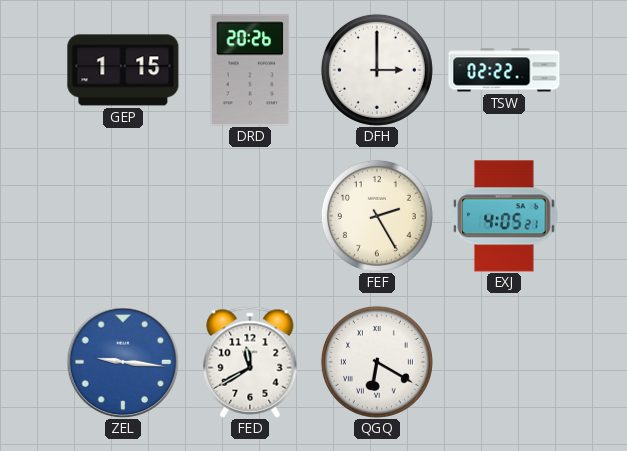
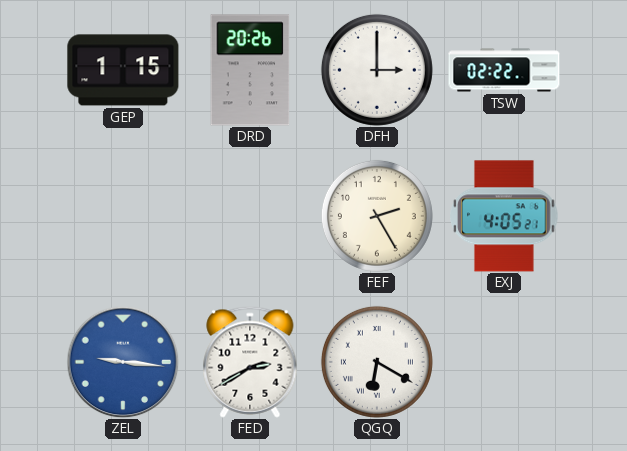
FED: 11:40 -> 2:40 (250, 362)
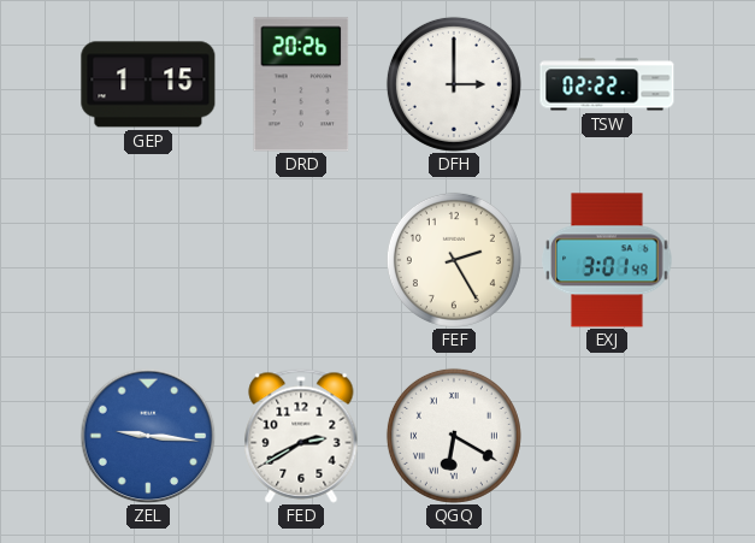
EXJ: 4:05 -> 3:01 (607, 260)
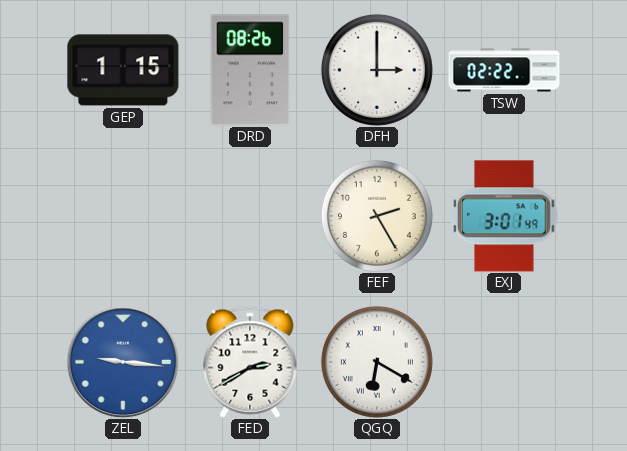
DRD: 20:26 -> 08:26 (250, 70)
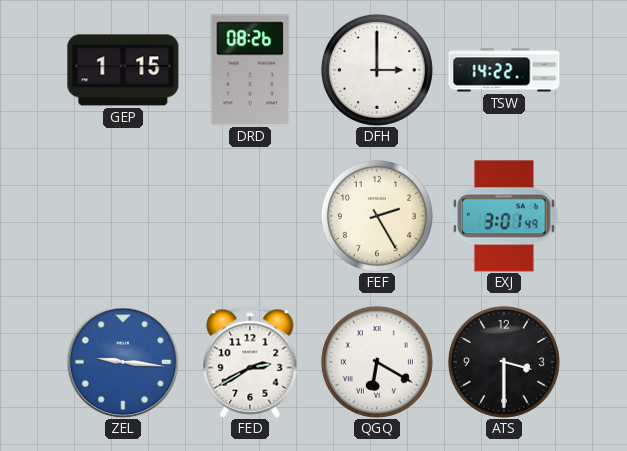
TSW: 02:22 -> 14:22 (504, 70)
ATS: none -> 3:30 (504, 362)
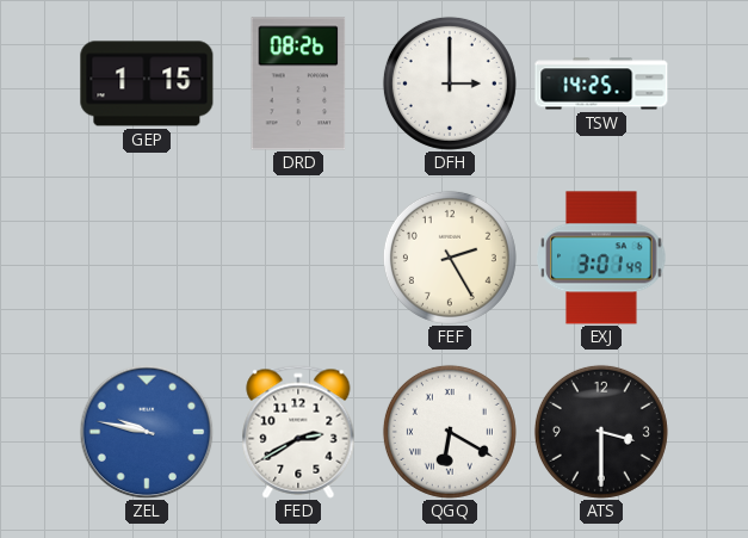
TSW: 14:22 -> 14:25 (601, 84)
ZEL: 9:16 -> 9:47 (147, 432)
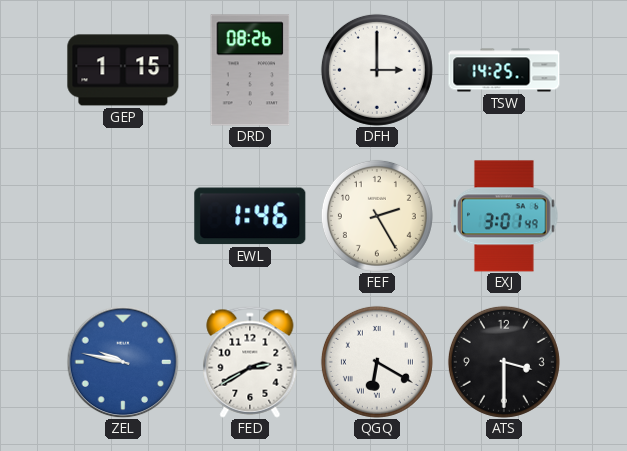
EWL: none -> 1:46 (250, 216)
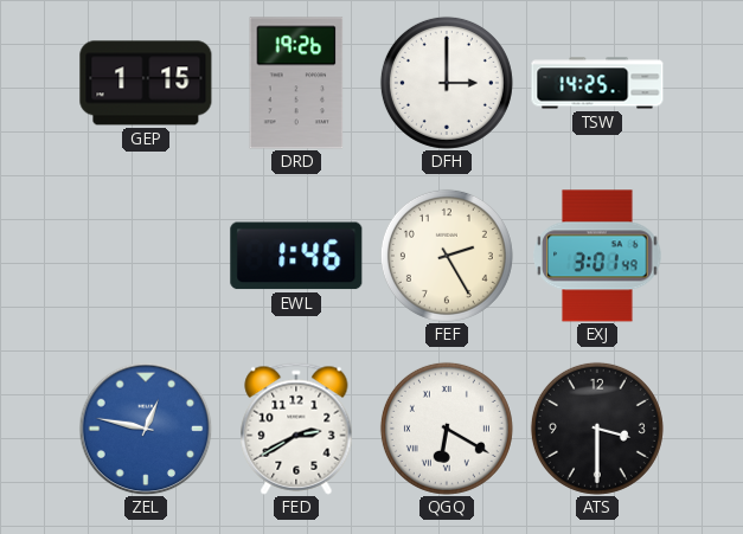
DRD: 08:26 -> 19:26 (296, 83)
ZEL: 9:47 -> 12:47 (146, 429)
